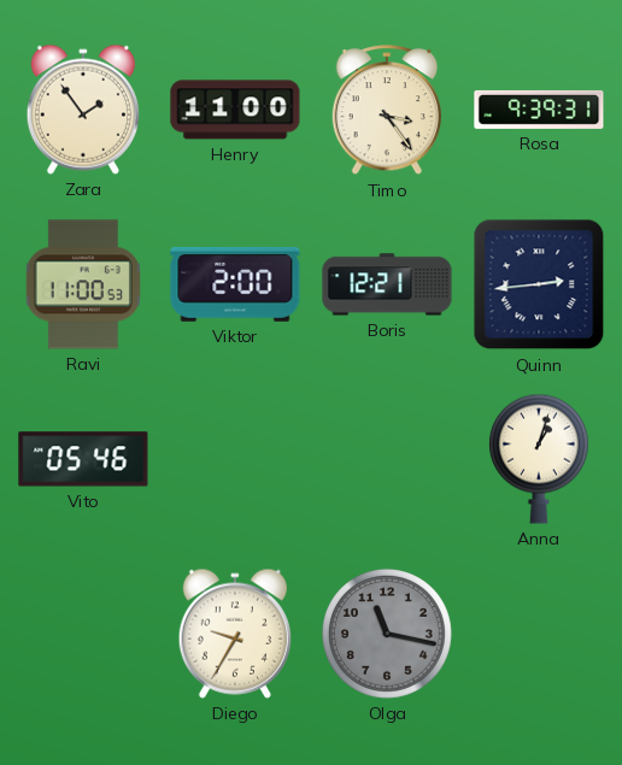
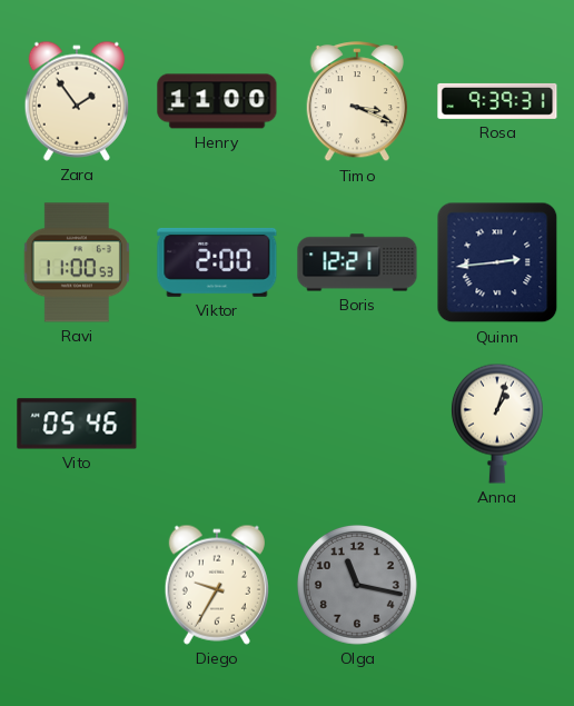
Timo: 3:24 -> 3:19 (357, 102)
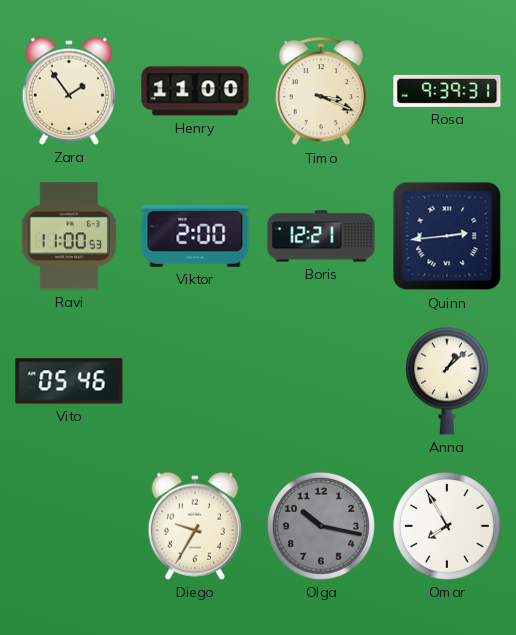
Anna: 1:03 -> 1:08 (447, 381)
Olga: 11:17 -> 10:17 (321, 526)
Omar: none -> 7:55 (447, 526)
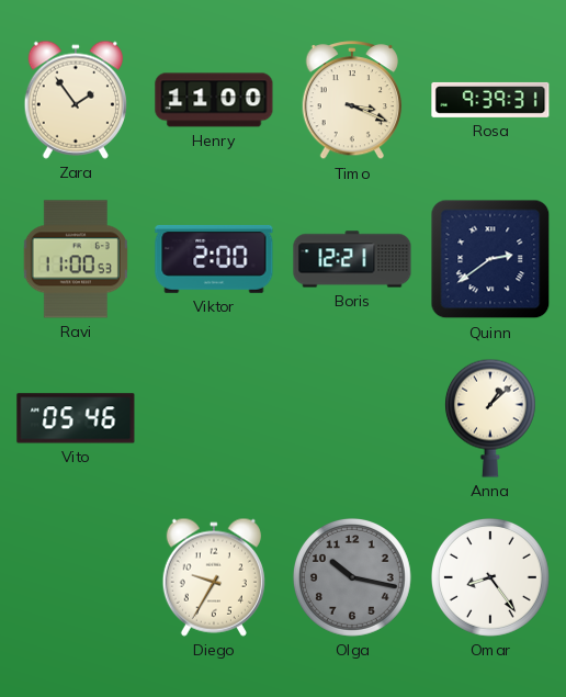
Quinn: 2:44 -> 2:39 (490, 259)
Omar: 7:55 -> 8:24 (490, 577)
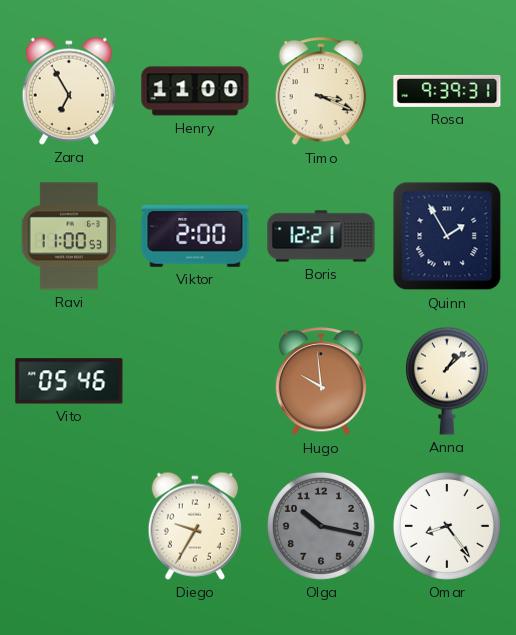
Zara: 1:54 -> 6:55 (69, 91)
Quinn: 2:39 -> 1:55 (447, 236)
Hugo: none -> 9:59 (321, 382)
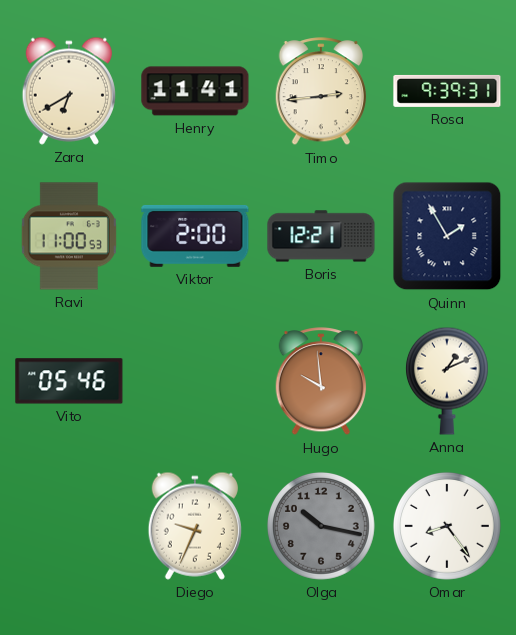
Zara: 6:55 -> 6:40 (69, 91)
Henry: 11:00 -> 11:41 (195, 91)
Timo: 3:19 -> 2:44 (321, 92)
Anna: 1:08 -> 1:11 (447, 381)
Diego: 9:35 -> 9:34 (195, 526)
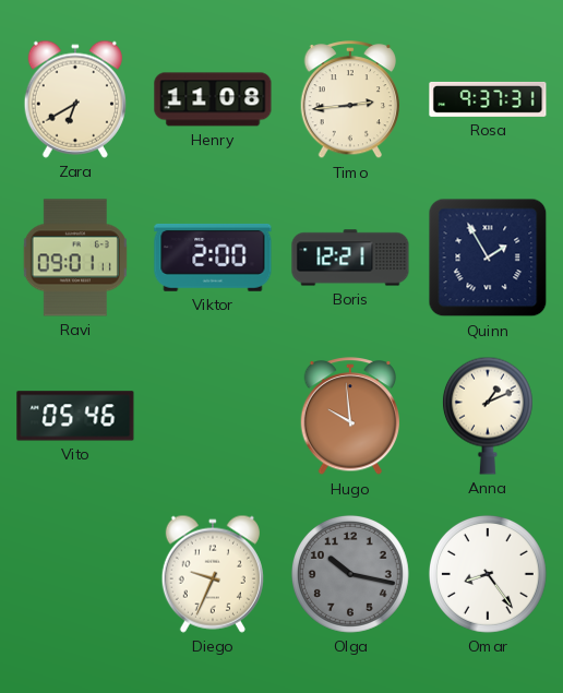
Henry: 11:41 -> 11:08 (213, 99)
Rosa: 9:39 -> 9:37 (488, 99)
Ravi: 11:00 -> 09:01 (75, 258)
